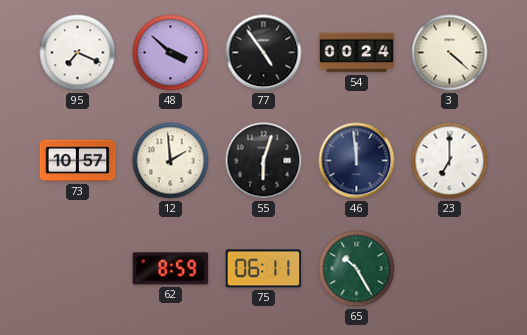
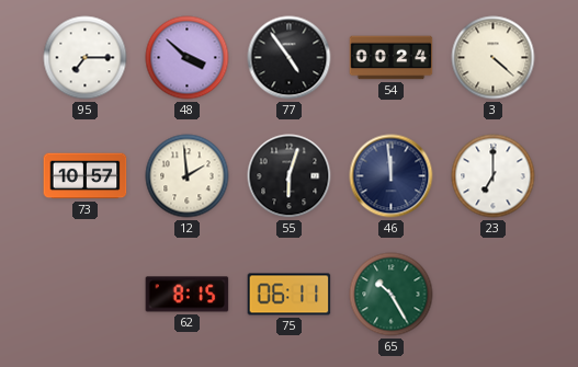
95: 7:19 -> 7:15 (86, 58)
62: 8:59 -> 8:15 (188, 295)
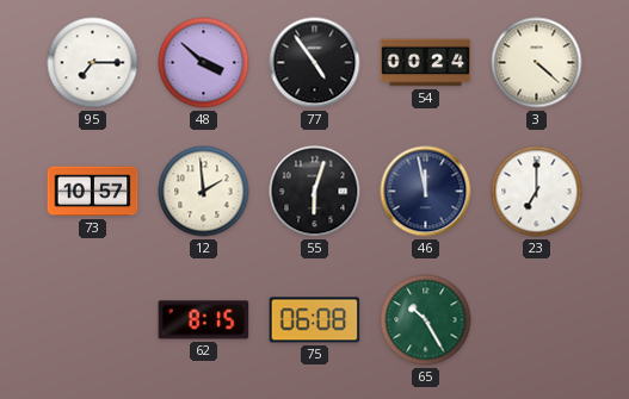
46: 11:59 -> 11:58 (426, 192)
75: 06:11 -> 06:08 (315, 320)
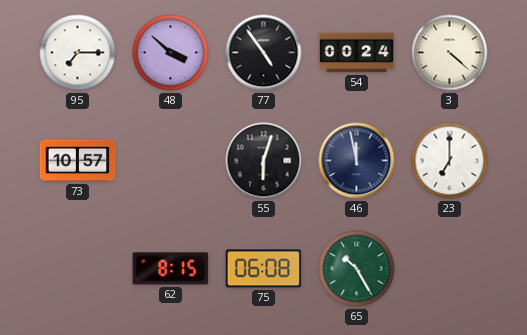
12: 1:59 -> none (204, 192)
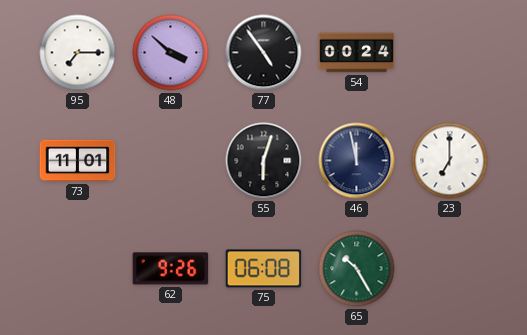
3: 4:22 -> none (450, 53)
73: 10:57 -> 11:01 (78, 161)
62: 8:15 -> 9:26 (171, 269)
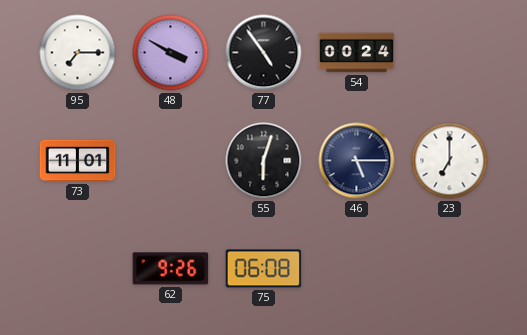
48: 3:52 -> 3:50 (171, 53)
46: 11:58 -> 5:15 (357, 161)
65: 10:25 -> none (357, 269)
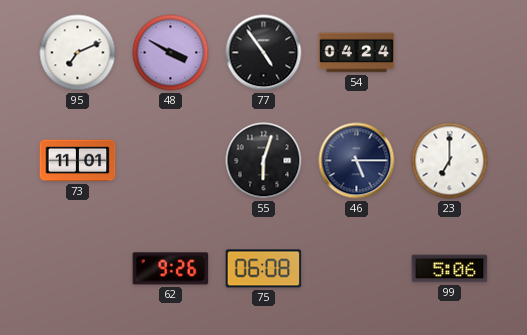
95: 7:15 -> 7:11 (78, 53)
54: 00:24 -> 04:24 (357, 53)
99: none -> 5:06 (450, 269)
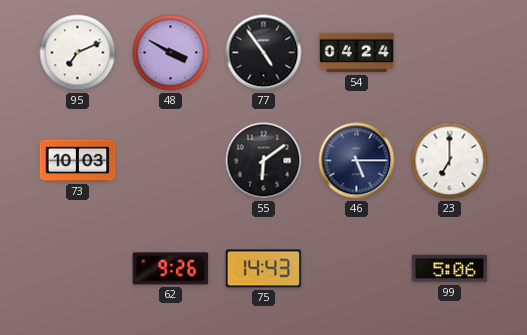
73: 11:01 -> 10:03 (78, 161)
55: 6:03 -> 6:09 (264, 161)
75: 06:08 -> 14:43 (264, 269)
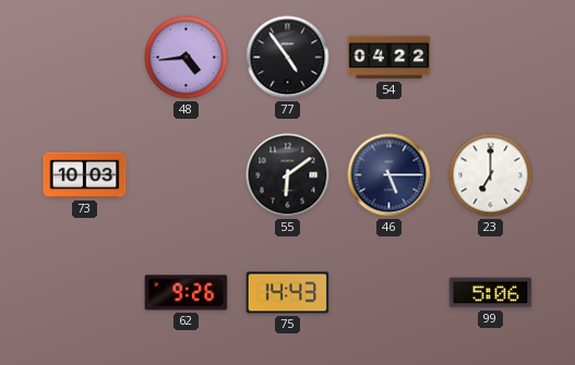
95: 7:11 -> none (78, 53)
48: 3:50 -> 4:44 (187, 58)
54: 04:24 -> 04:22 (390, 58)
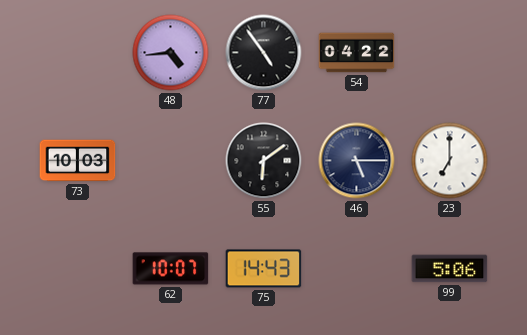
62: 9:26 -> 10:07 (171, 269)
